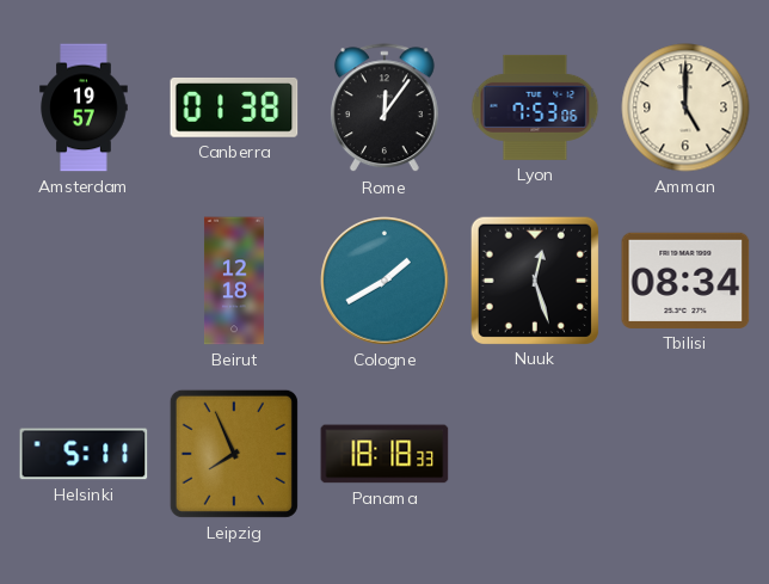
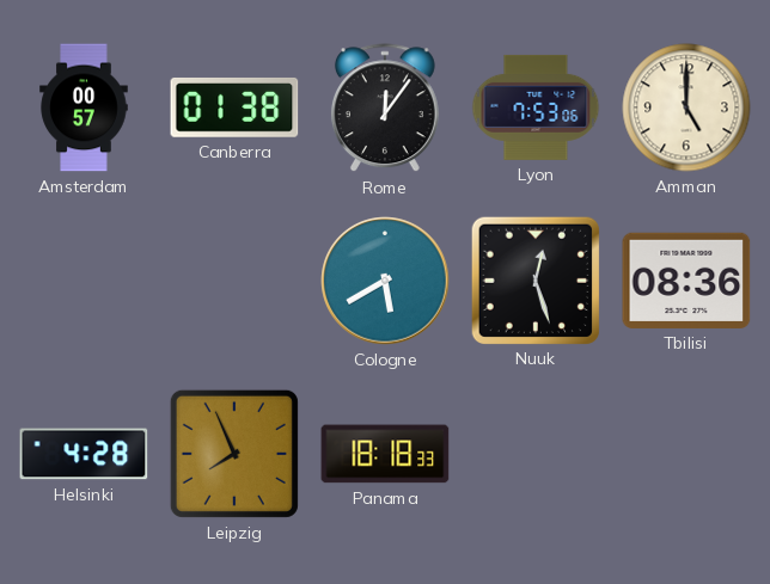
Amsterdam: 19:57 -> 00:57 (84, 107)
Beirut: 12:18 -> none (234, 281)
Cologne: 1:40 -> 5:40 (385, 281)
Tbilisi: 08:34 -> 08:36 (686, 281)
Helsinki: 5:11 -> 4:28 (84, 454)
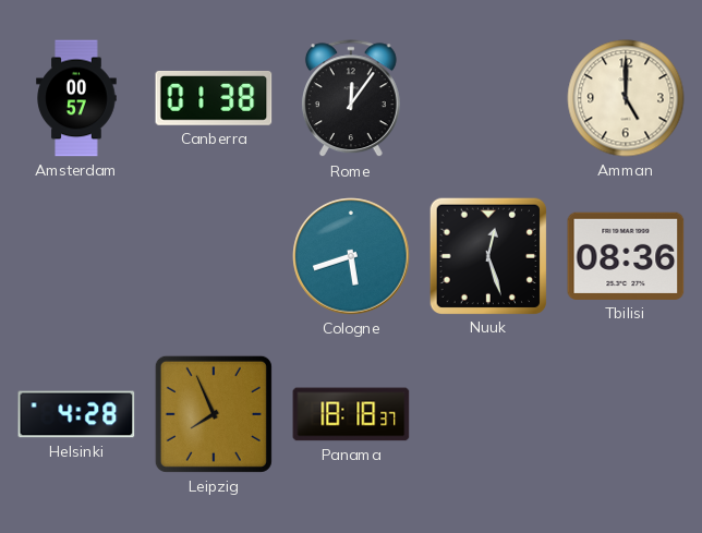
Lyon: 7:53 -> none (536, 107)
Cologne: 5:40 -> 5:42 (351, 256)
Panama: 18:18:33 -> 18:18:37 (351, 414)
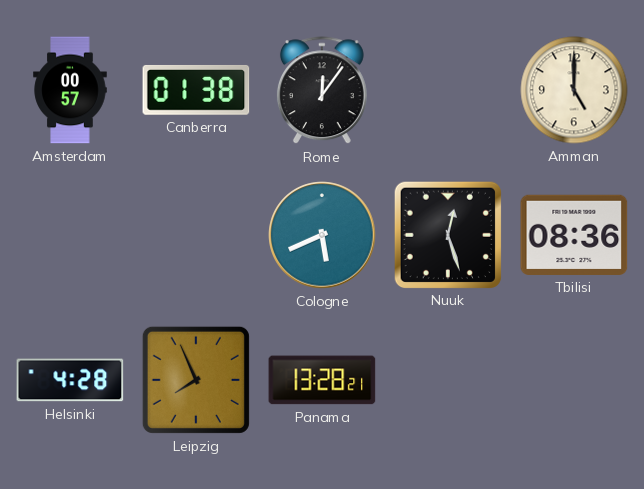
Cologne: 5:42 -> 5:41 (322, 235)
Panama: 18:18 -> 13:28 (322, 380)
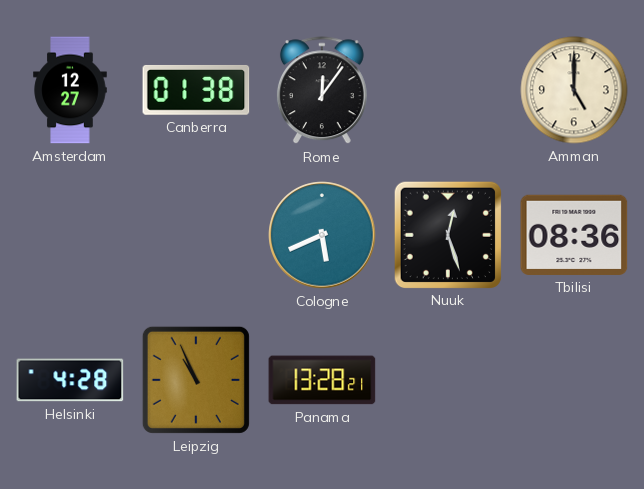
Amsterdam: 00:57 -> 12:27 (70, 90)
Leipzig: 7:56 -> 10:56 (196, 380)
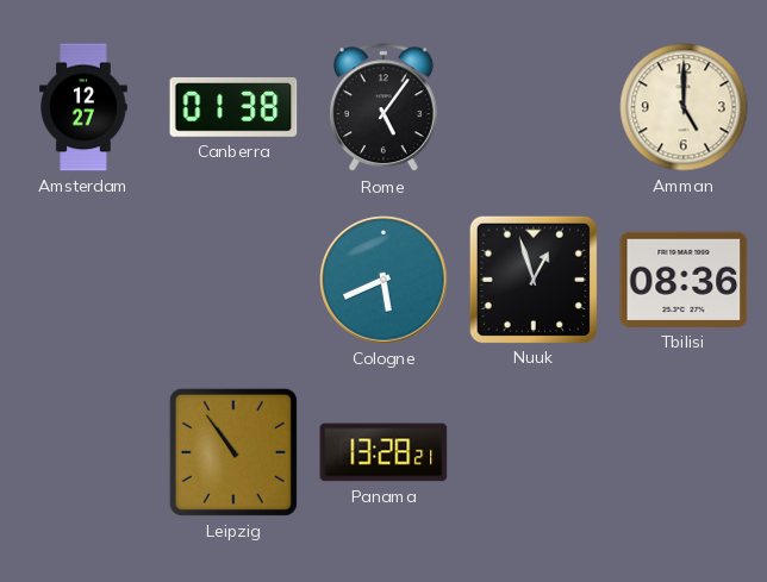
Rome: 12:06 -> 5:06 (383, 108)
Nuuk: 12:27 -> 12:57 (532, 279)
Helsinki: 4:28 -> none (70, 380)
Leipzig: 10:56 -> 10:54 (233, 452)
